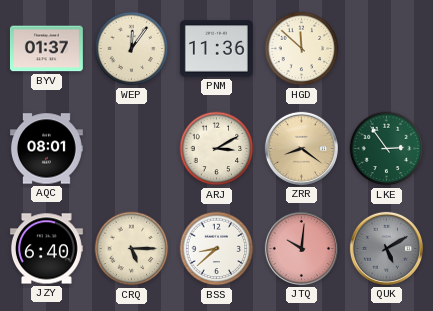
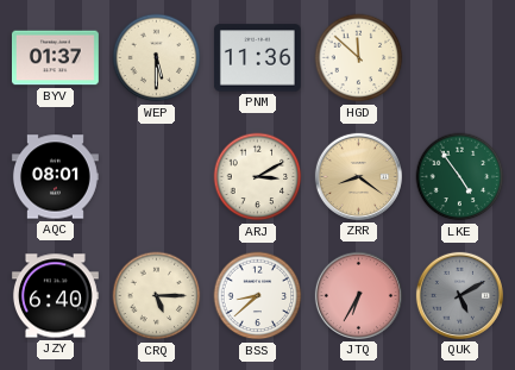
WEP: 12:06 -> 5:30 (157, 58)
LKE: 2:54 -> 4:54 (460, 177)
JTQ: 10:01 -> 6:35 (358, 295)
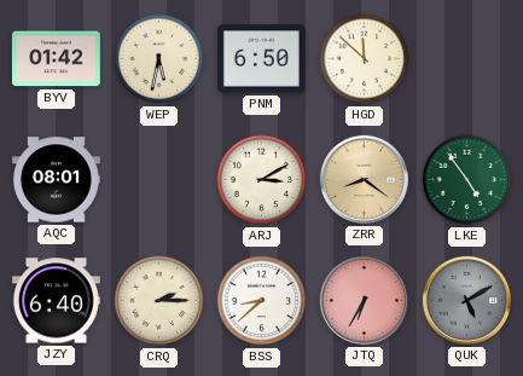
BYV: 01:37 -> 01:42 (56, 59)
WEP: 5:30 -> 5:32 (159, 59)
PNM: 11:36 -> 6:50 (261, 59)
CRQ: 5:15 -> 2:15 (159, 301)
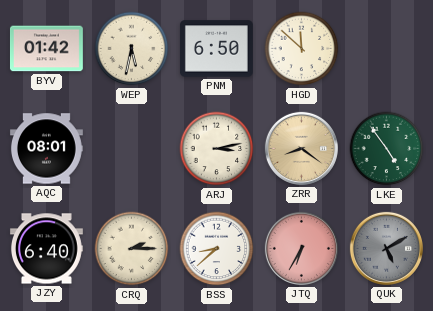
ARJ: 3:10 -> 3:13 (217, 149)
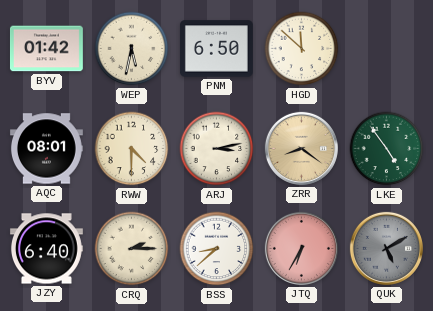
RWW: none -> 4:30 (132, 149)
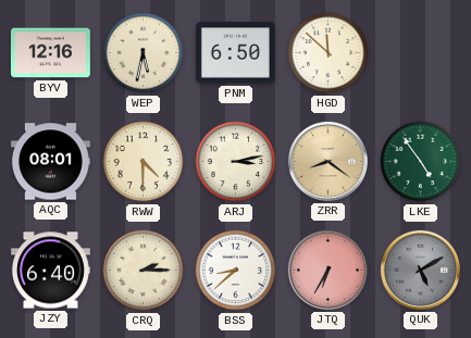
BYV: 01:42 -> 12:16 (50, 53)
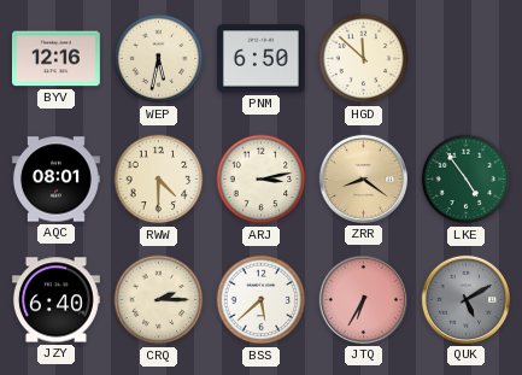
BSS: 8:38 -> 5:38 (262, 300)
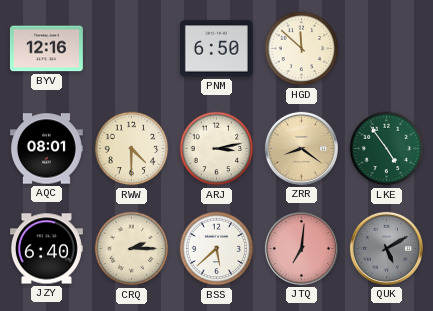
WEP: 5:32 -> none (159, 59)
JTQ: 6:35 -> 7:01 (301, 248)
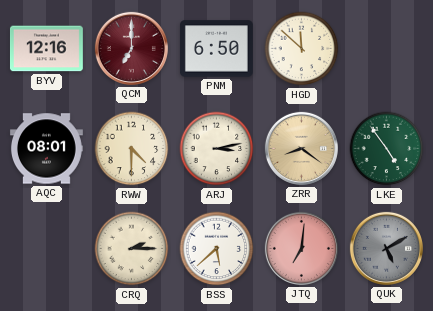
QCM: none -> 7:00 (131, 48)
JZY: 6:40 -> none (46, 249)
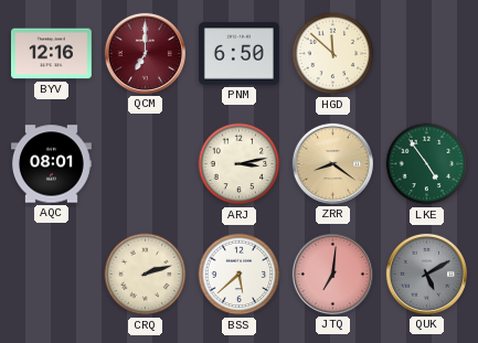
RWW: 4:30 -> none (132, 149)
CRQ: 2:15 -> 2:12 (146, 275)
